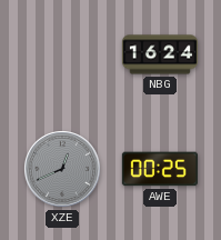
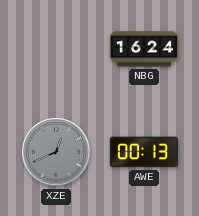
AWE: 00:25 -> 00:13 (144, 152)
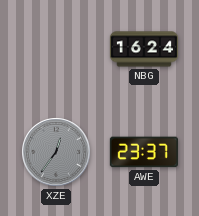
XZE: 12:41 -> 12:36 (57, 153)
AWE: 00:13 -> 23:37 (144, 152)
